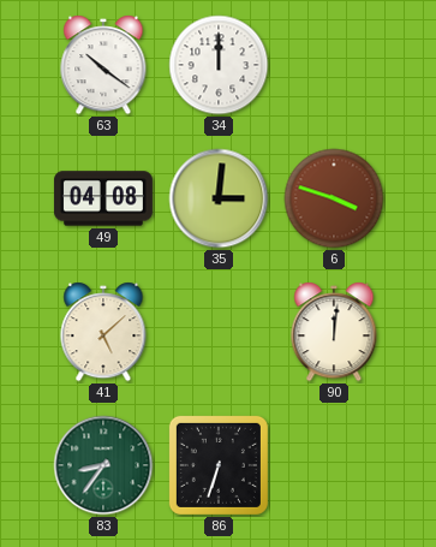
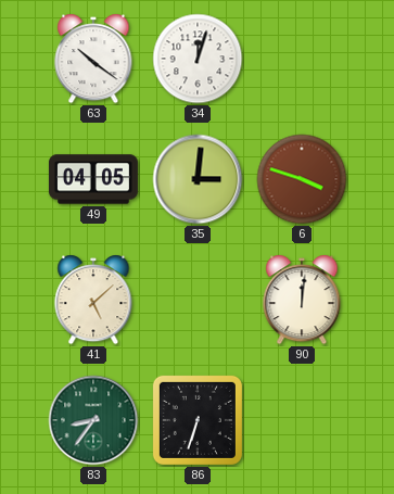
34: 12:00 -> 12:03 (198, 59)
49: 04:08 -> 04:05 (93, 179)
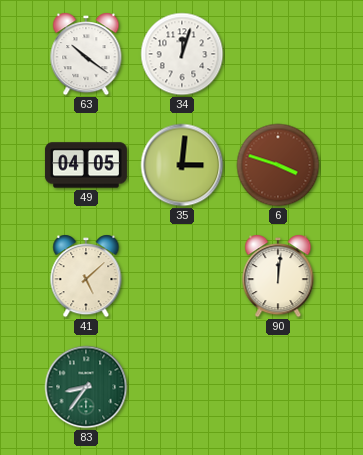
86: 6:33 -> none (198, 420)
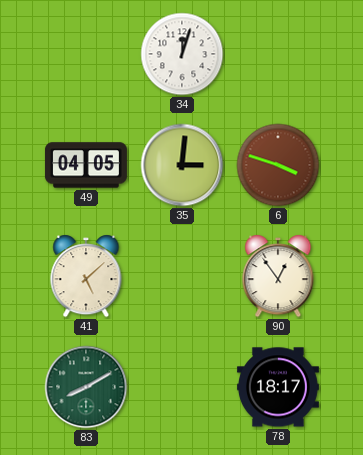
63: 10:21 -> none (86, 54)
90: 12:01 -> 12:54 (278, 276)
83: 8:36 -> 8:10 (86, 387)
78: none -> 18:17 (278, 387)
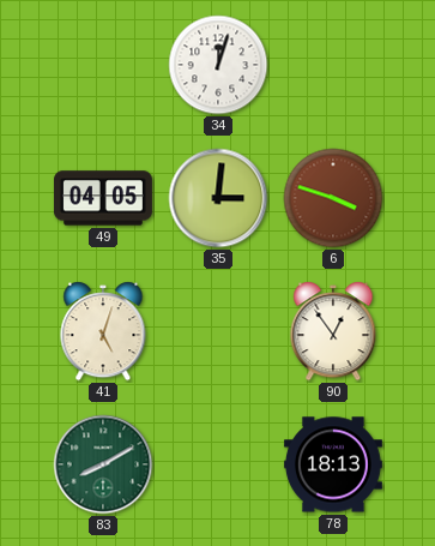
41: 5:08 -> 5:03 (103, 331)
78: 18:17 -> 18:13 (333, 464)
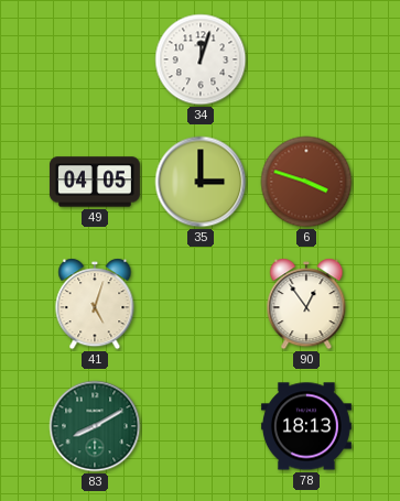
35: 3:01 -> 3:00 (201, 182)
